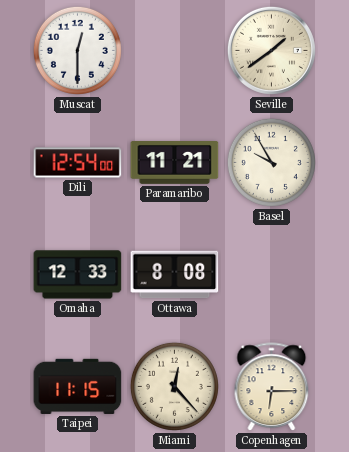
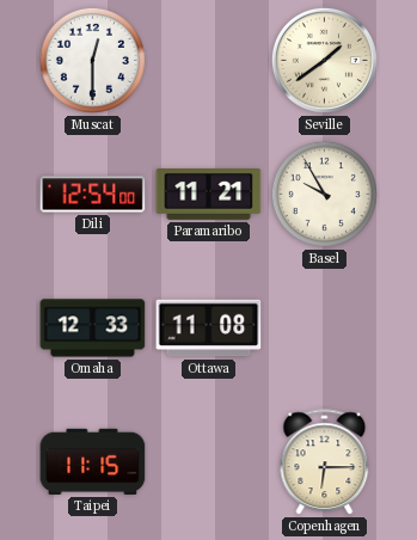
Ottawa: 8:08 -> 11:08 (209, 329)
Miami: 12:23 -> none (174, 386)
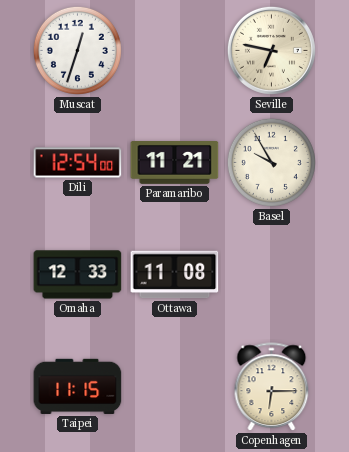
Muscat: 12:30 -> 12:33 (77, 50)
Seville: 1:39 -> 6:47 (271, 50)
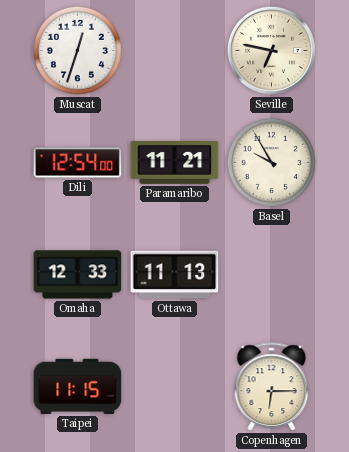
Ottawa: 11:08 -> 11:13 (175, 275)
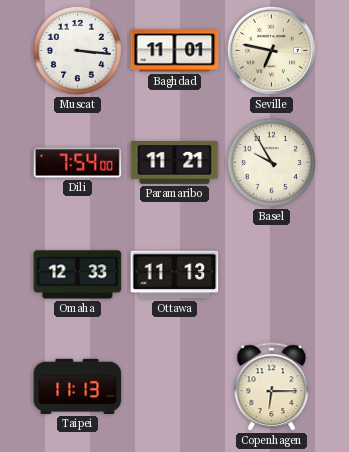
Muscat: 12:33 -> 3:16 (77, 50)
Baghdad: none -> 11:01 (175, 51)
Dili: 12:54 -> 7:54 (78, 163)
Taipei: 11:15 -> 11:13 (78, 386)
